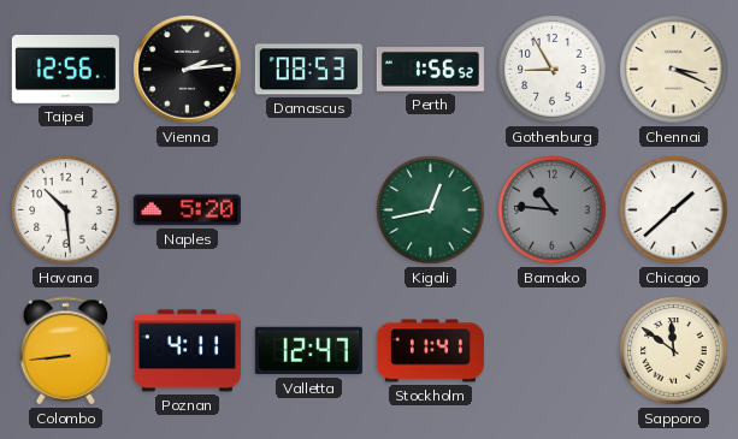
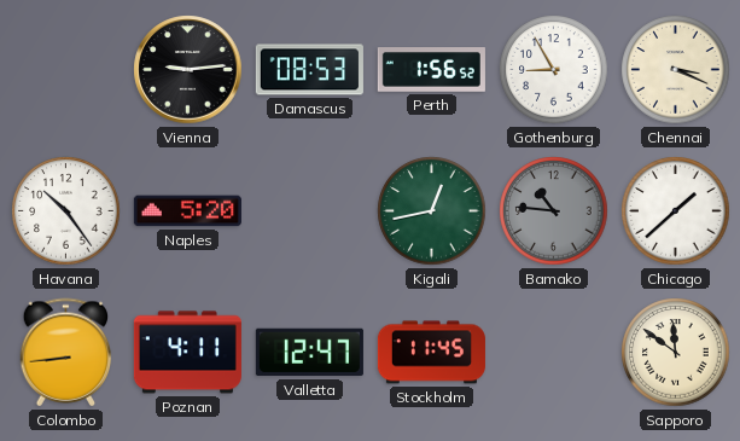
Taipei: 12:56 -> none (65, 70)
Vienna: 2:14 -> 9:14 (188, 70)
Havana: 10:29 -> 10:24 (66, 211)
Stockholm: 11:41 -> 11:45 (431, 353)
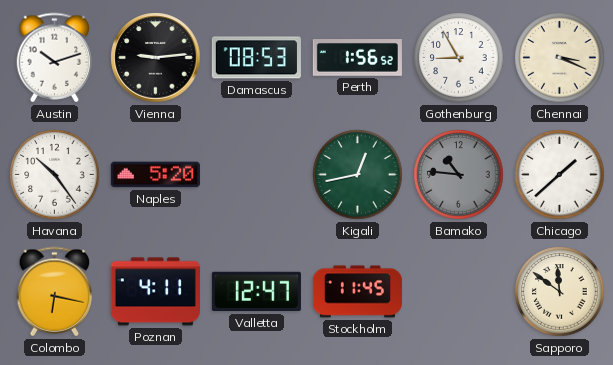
Austin: none -> 10:12 (55, 58)
Colombo: 8:44 -> 6:17 (55, 292)
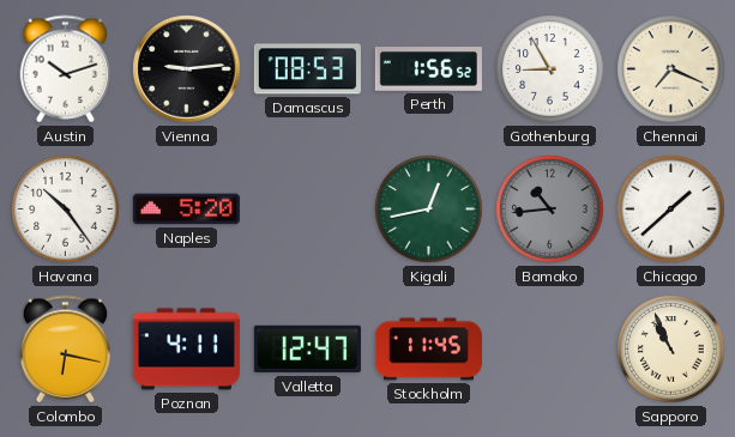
Chennai: 3:19 -> 7:19 (671, 69)
Bamako: 10:46 -> 10:44 (550, 210)
Sapporo: 11:51 -> 10:56 (671, 350)
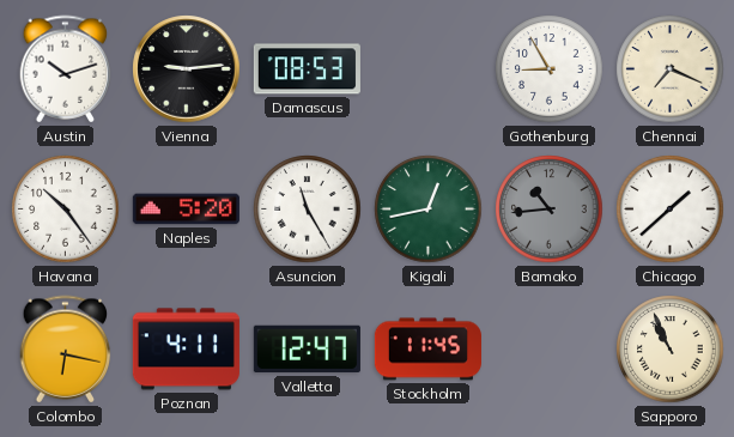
Perth: 1:56 -> none (428, 69)
Asuncion: none -> 11:25 (308, 210)
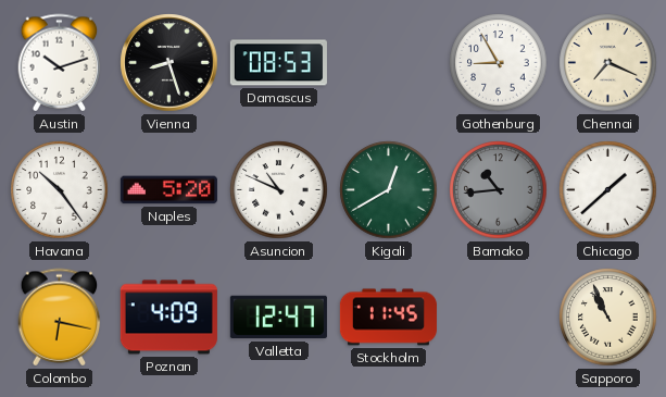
Vienna: 9:14 -> 8:27 (169, 63)
Asuncion: 11:25 -> 10:49 (279, 190)
Kigali: 12:43 -> 12:40 (389, 190)
Poznan: 4:11 -> 4:09 (168, 318)
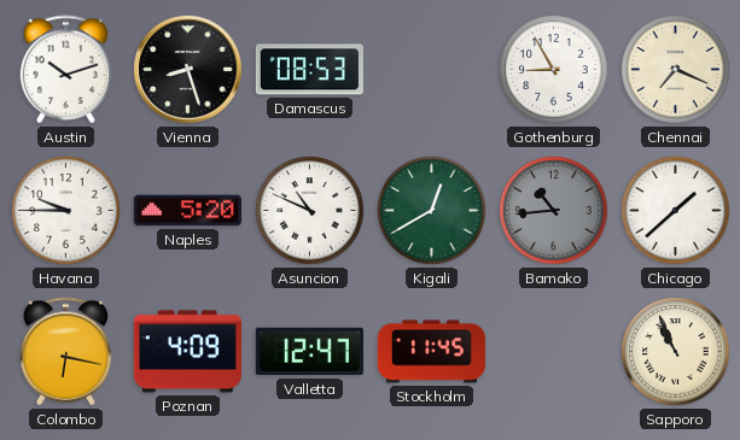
Havana: 10:24 -> 9:45 (66, 211)
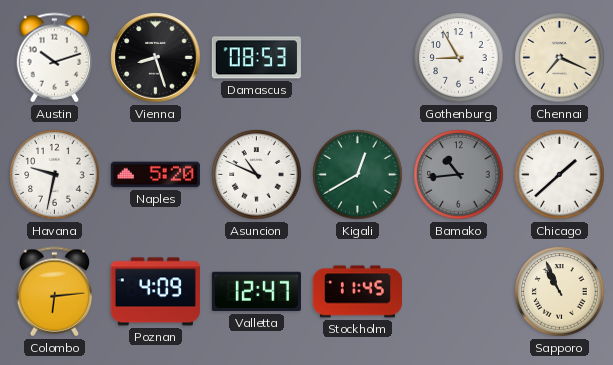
Havana: 9:45 -> 9:32 (55, 175)
Colombo: 6:17 -> 6:14 (55, 292)
